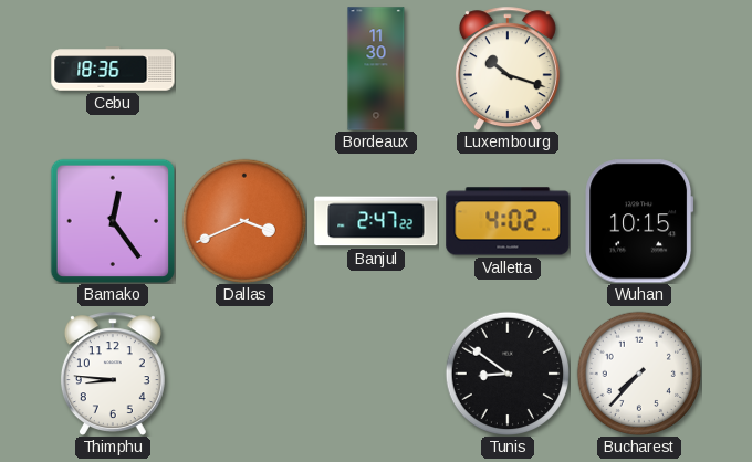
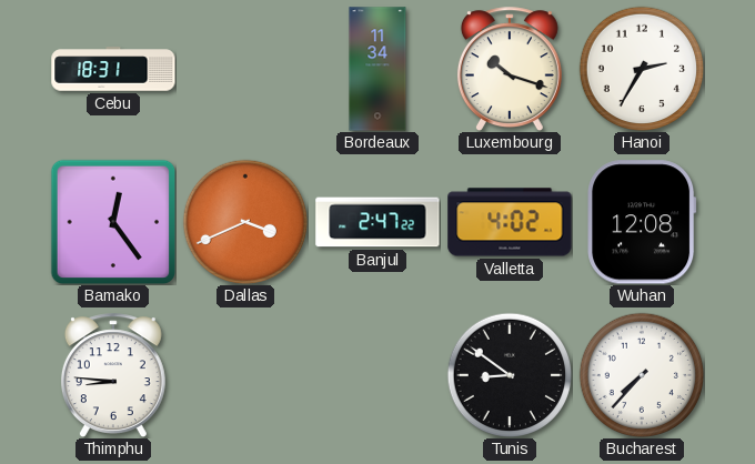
Cebu: 18:36 -> 18:31 (113, 69)
Bordeaux: 11:30 -> 11:34 (377, 69)
Hanoi: none -> 2:35 (641, 68)
Wuhan: 10:15 -> 12:08 (642, 222)
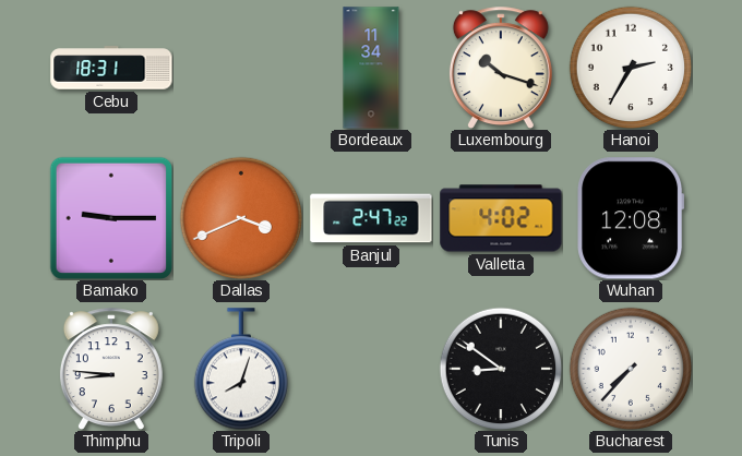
Bamako: 12:24 -> 9:15 (111, 218)
Tripoli: none -> 8:03 (240, 369)
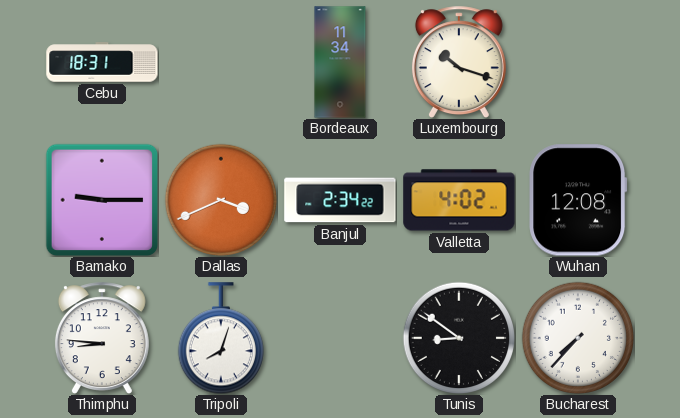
Hanoi: 2:35 -> none (630, 67)
Banjul: 2:47 -> 2:34 (340, 200)
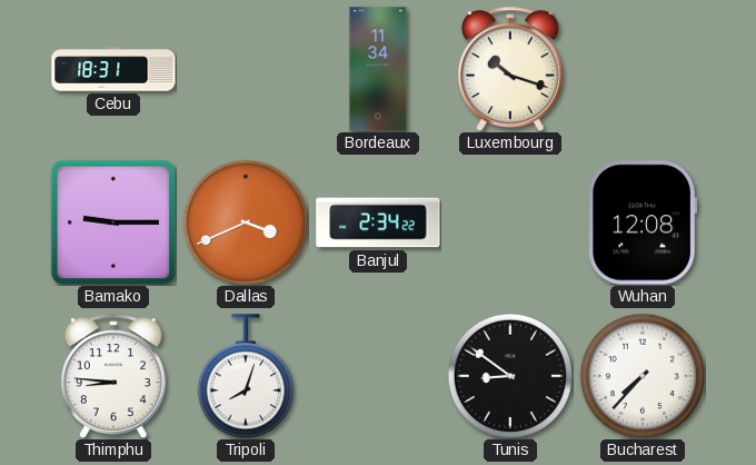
Valletta: 4:02 -> none (459, 200)
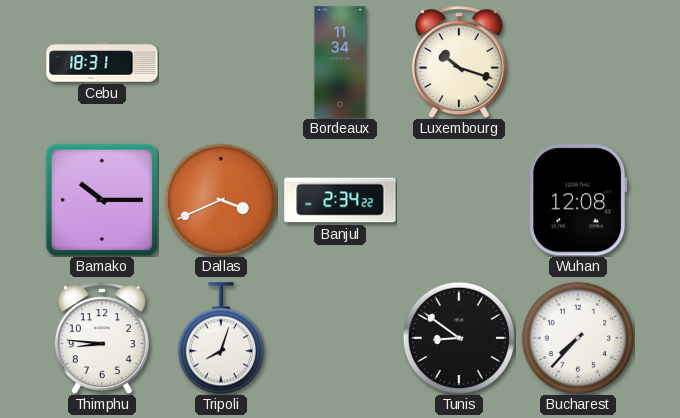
Bamako: 9:15 -> 10:15 (102, 200)
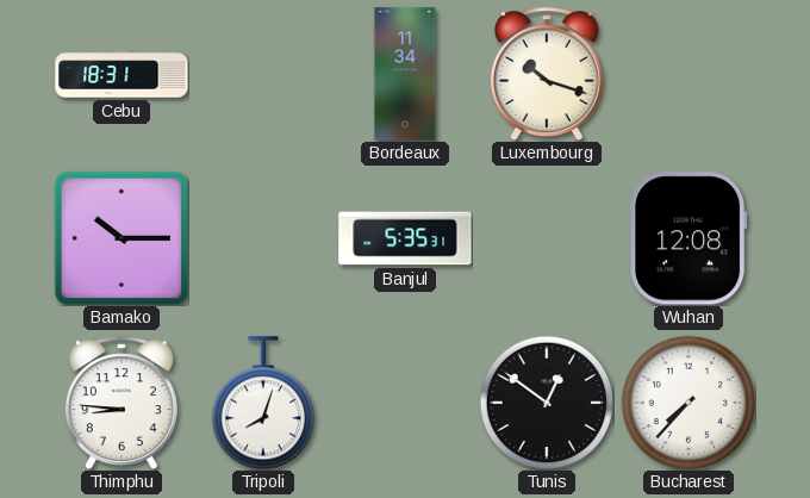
Dallas: 3:41 -> none (220, 199)
Banjul: 2:34 -> 5:35 (405, 238)
Tunis: 8:51 -> 12:51 (546, 401)
